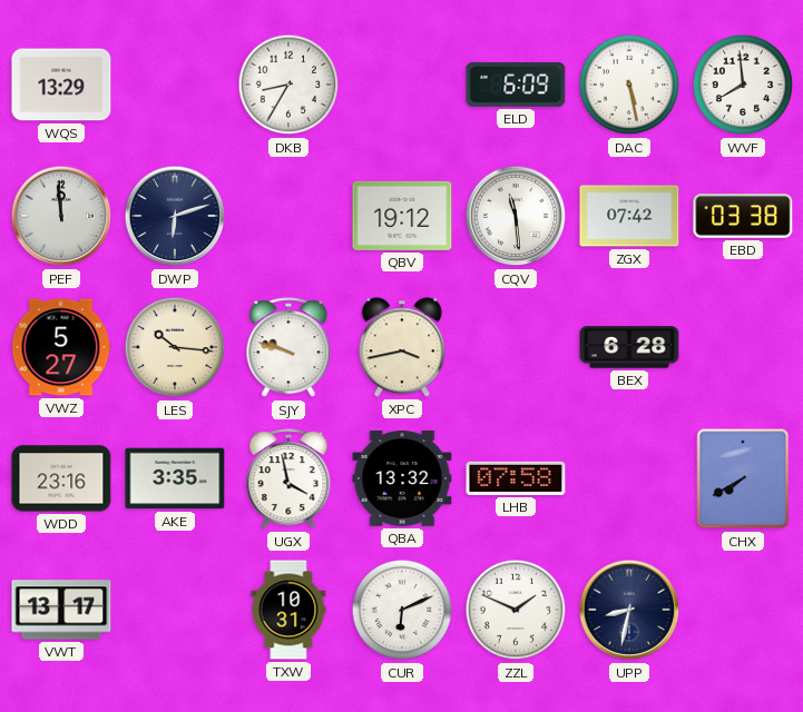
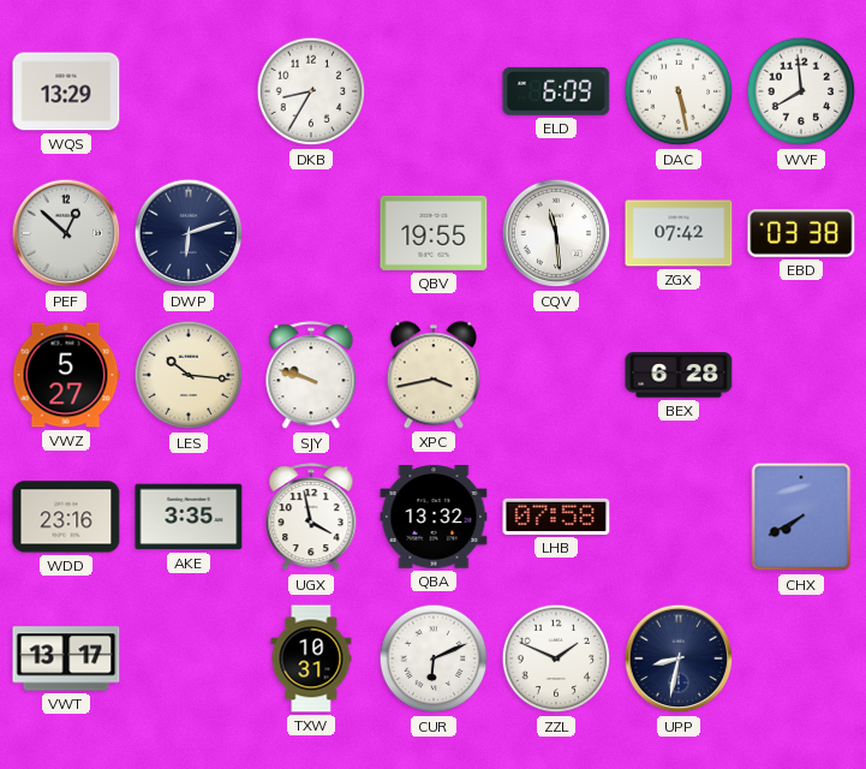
PEF: 11:59 -> 12:52 (66, 233)
QBV: 19:12 -> 19:55 (434, 233)
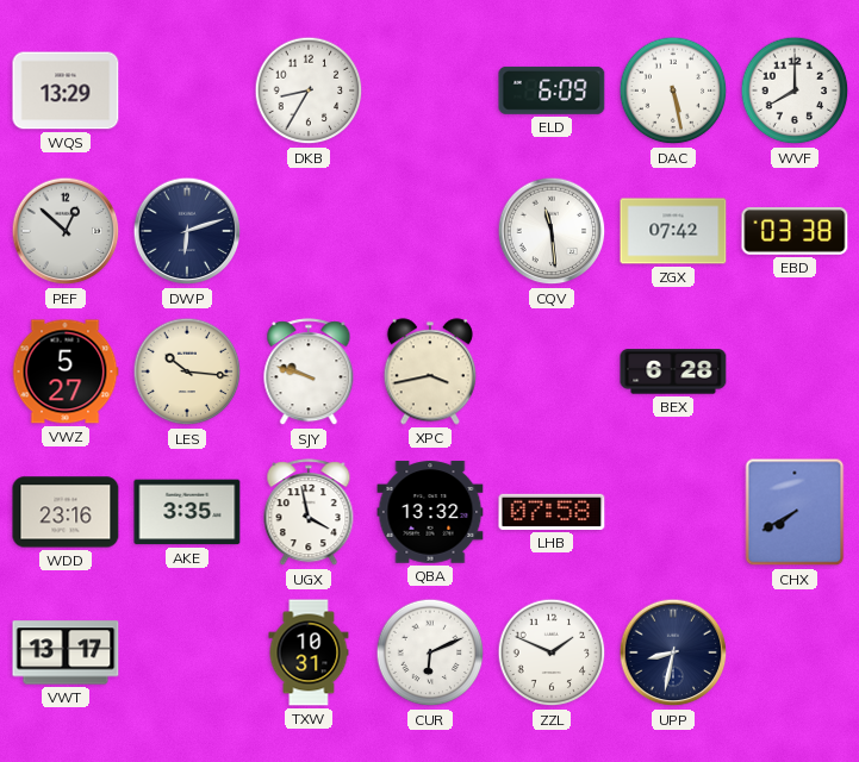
WVF: 7:59 -> 8:00 (795, 90)
QBV: 19:55 -> none (434, 233)
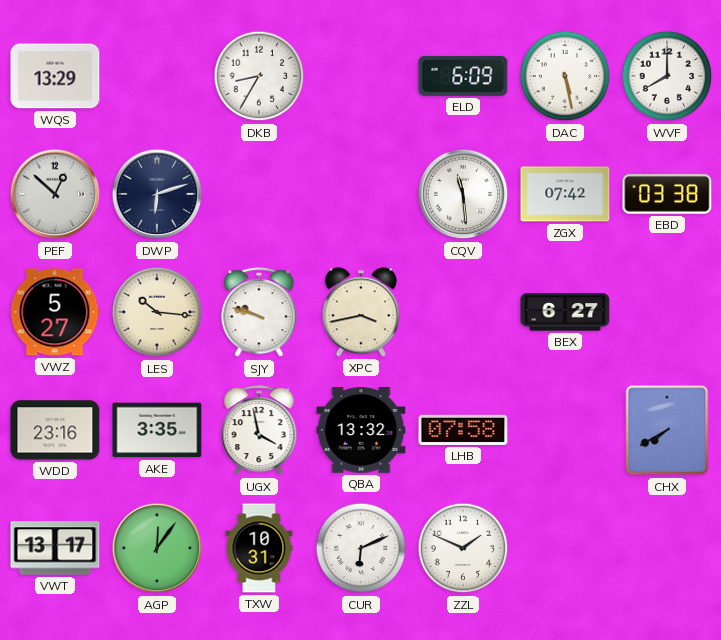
BEX: 6:28 -> 6:27 (565, 312)
AGP: none -> 12:06 (157, 548)
UPP: 8:32 -> none (673, 652)
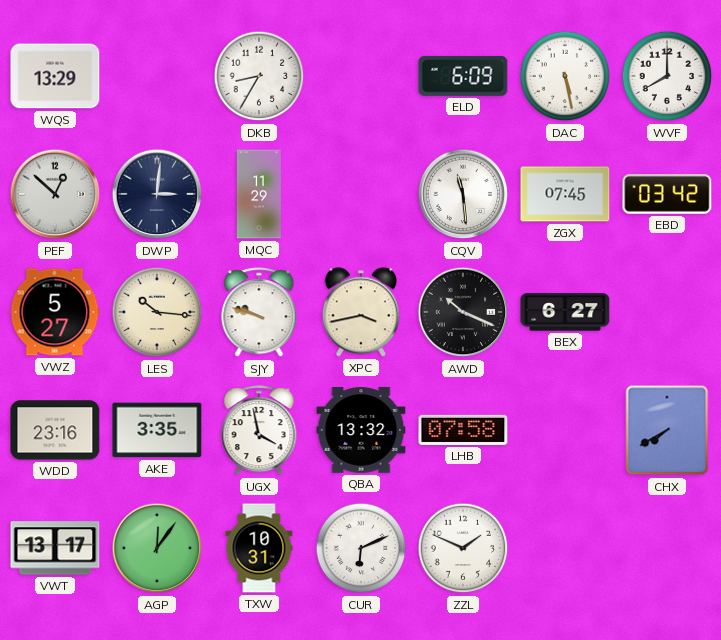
DWP: 6:12 -> 3:01 (157, 194)
MQC: none -> 11:29 (259, 194)
ZGX: 07:42 -> 07:45 (565, 194)
EBD: 03:38 -> 03:42 (667, 194)
AWD: none -> 10:19 (463, 312)
